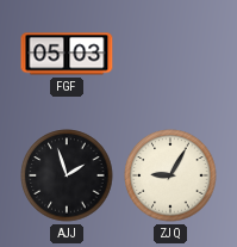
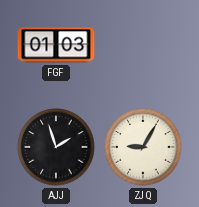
FGF: 05:03 -> 01:03 (56, 45)
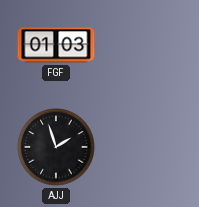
ZJQ: 9:05 -> none (143, 147)
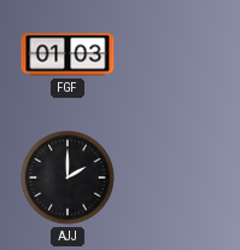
AJJ: 1:57 -> 2:00 (68, 178)
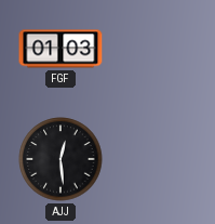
AJJ: 2:00 -> 12:29 (61, 159)
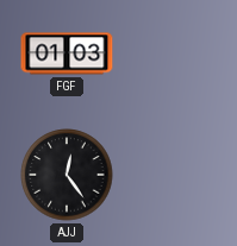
AJJ: 12:29 -> 12:24 (67, 175)
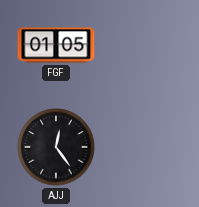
FGF: 01:03 -> 01:05 (56, 45)
